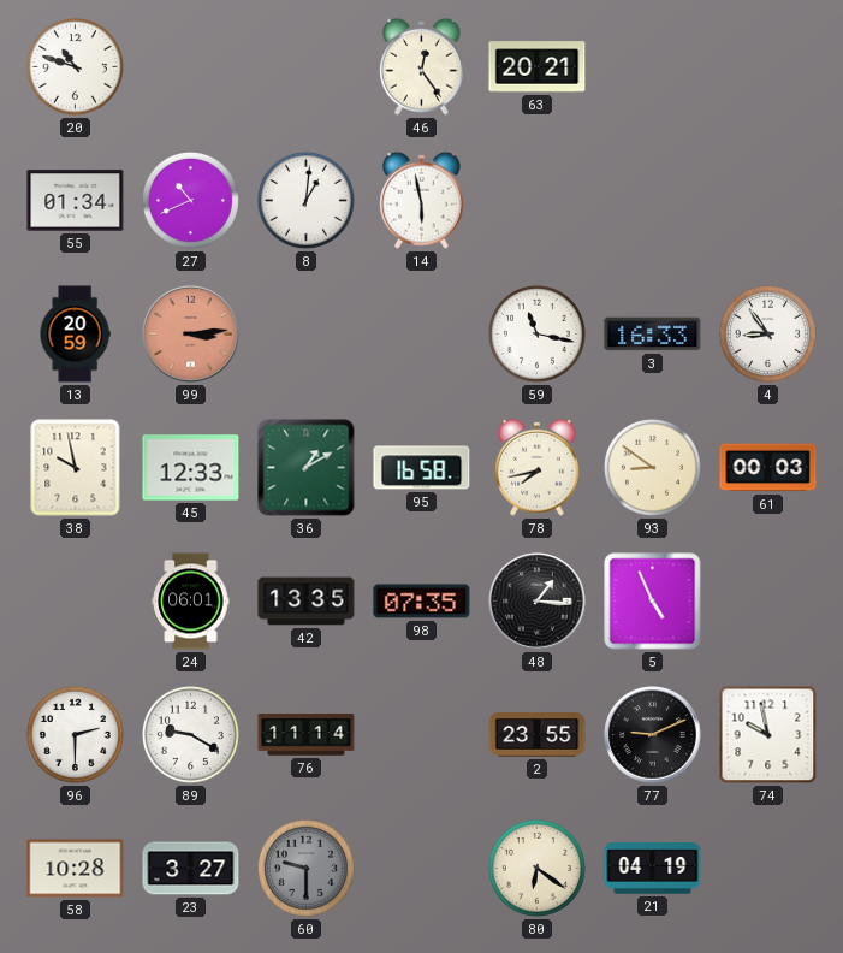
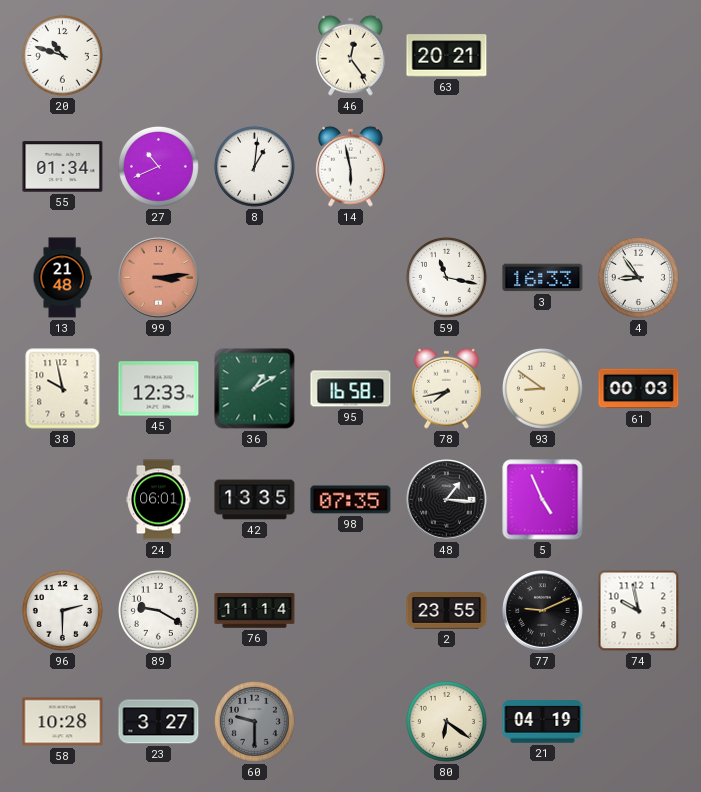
13: 20:59 -> 21:48 (62, 278)
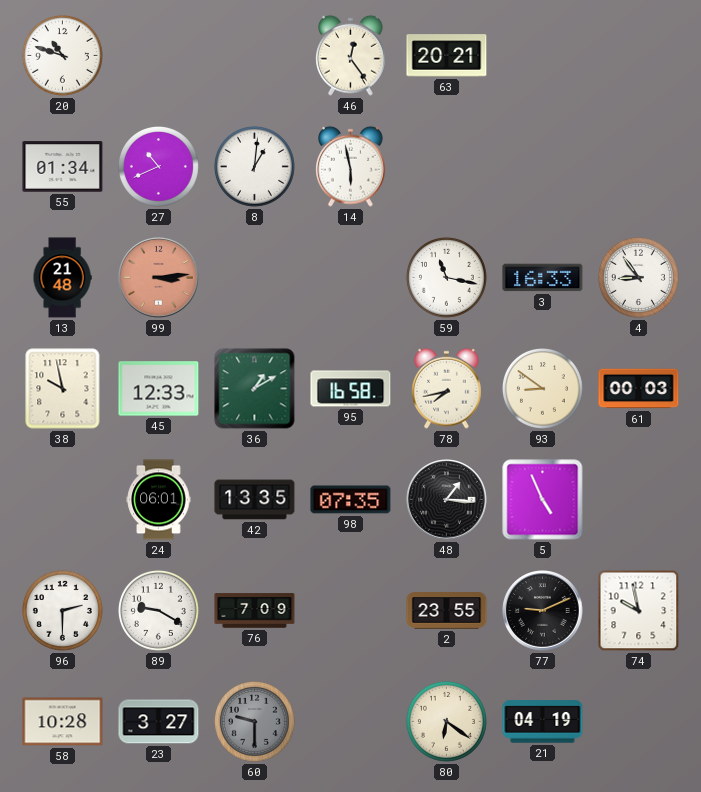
76: 11:14 -> 7:09 (255, 611)
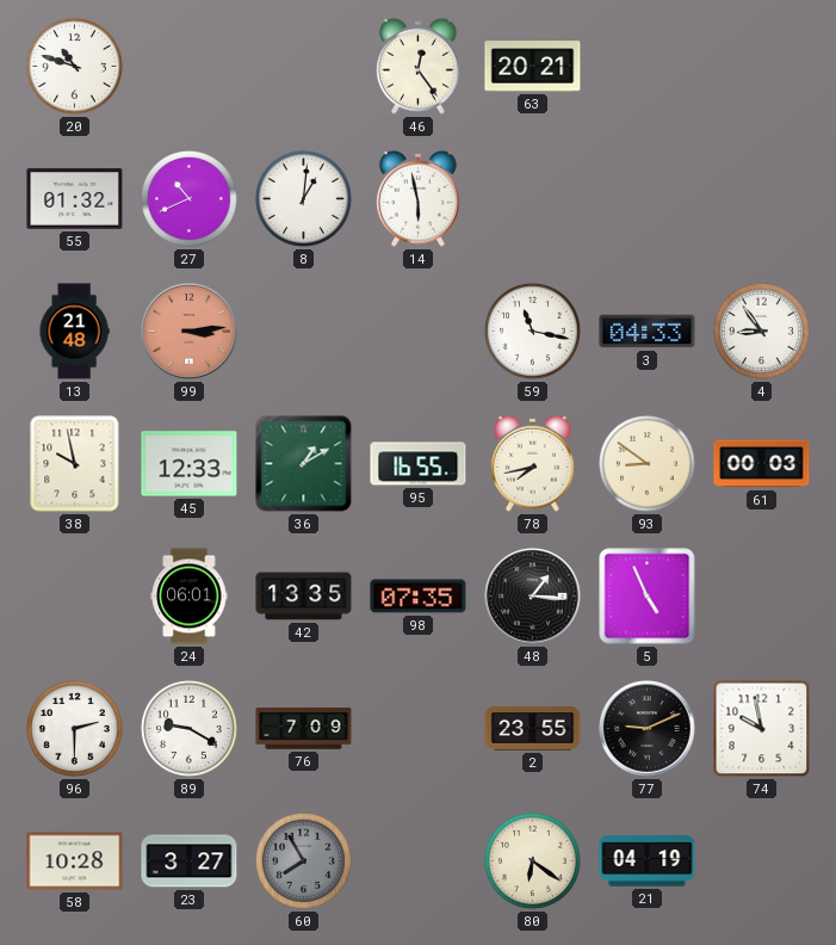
55: 01:34 -> 01:32 (75, 199)
3: 16:33 -> 04:33 (648, 332)
95: 16:58 -> 16:55 (419, 464)
60: 9:30 -> 7:55 (303, 860)
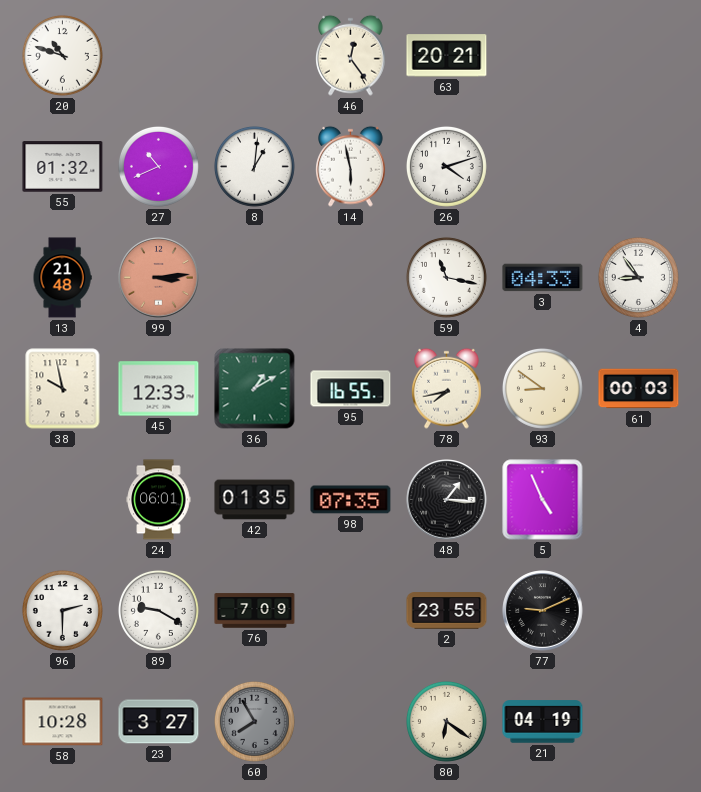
26: none -> 4:12 (446, 166)
42: 13:35 -> 01:35 (255, 500)
74: 9:58 -> none (762, 729)
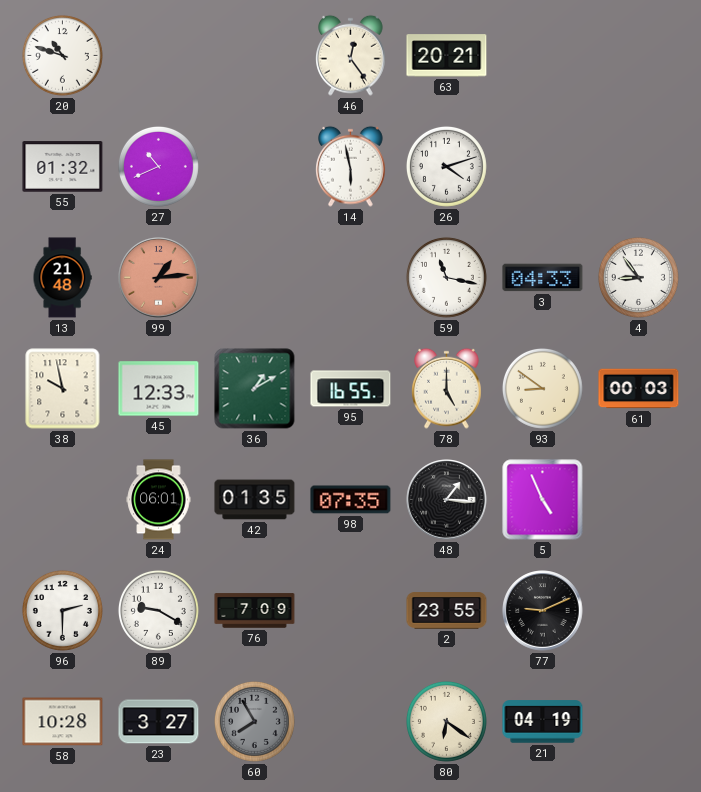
8: 1:01 -> none (254, 166)
99: 3:14 -> 1:14 (159, 278)
78: 7:43 -> 5:00 (447, 388)
